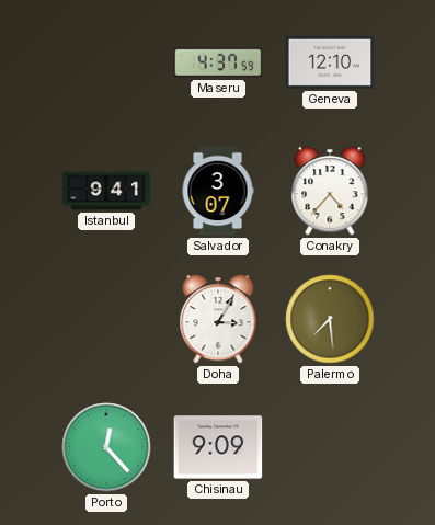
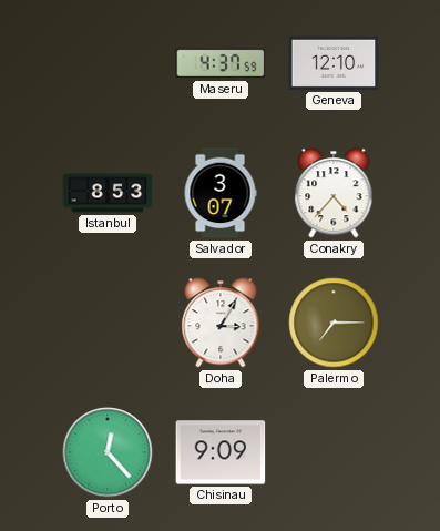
Istanbul: 9:41 -> 8:53 (108, 193)
Palermo: 7:29 -> 7:15 (334, 323)
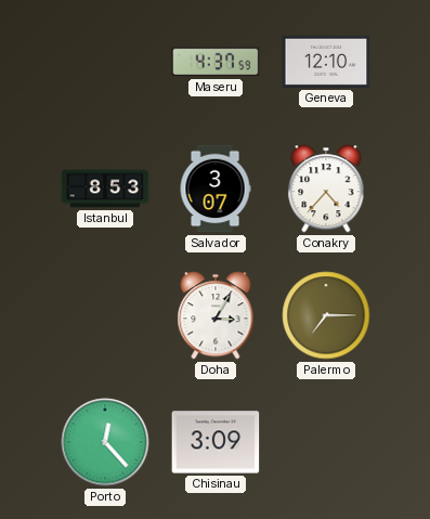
Chisinau: 9:09 -> 3:09 (216, 442)
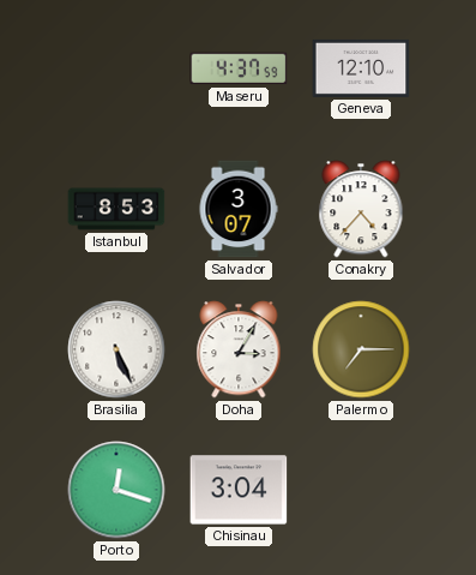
Brasilia: none -> 5:26 (116, 349)
Porto: 12:23 -> 12:18 (116, 490)
Chisinau: 3:09 -> 3:04 (239, 490)
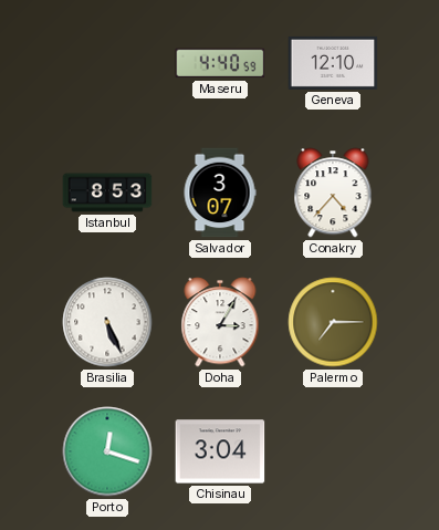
Maseru: 4:37 -> 4:40 (220, 63)
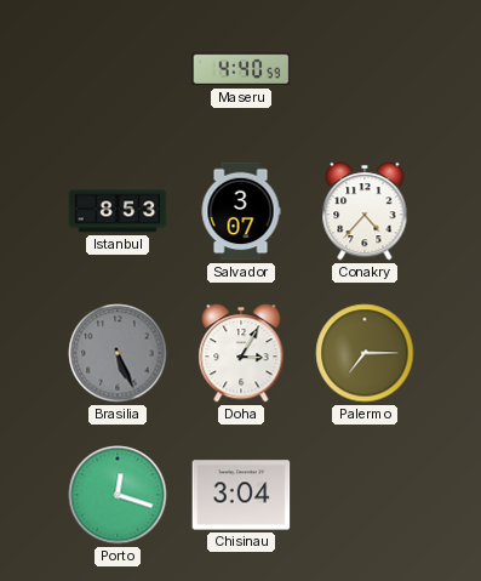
Geneva: 12:10 -> none (333, 63)
Brasilia dial: white -> grey (118, 353)
